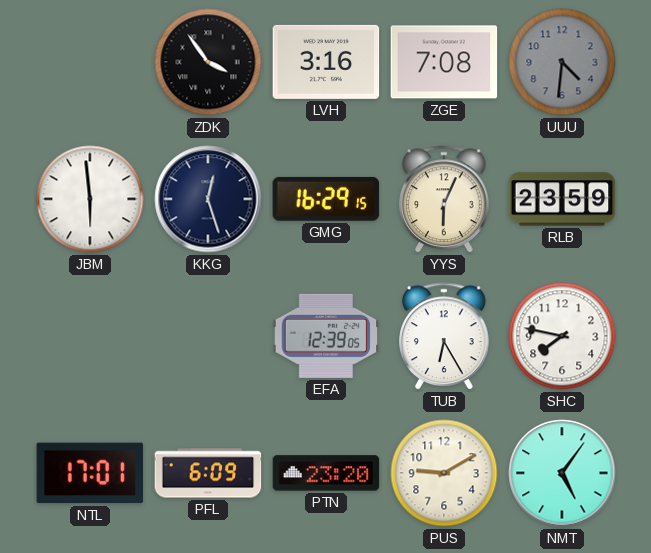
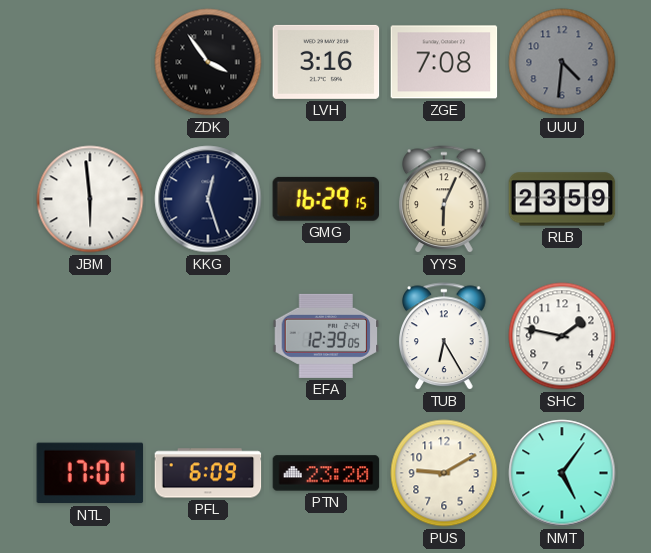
SHC: 7:47 -> 1:47 (562, 336)
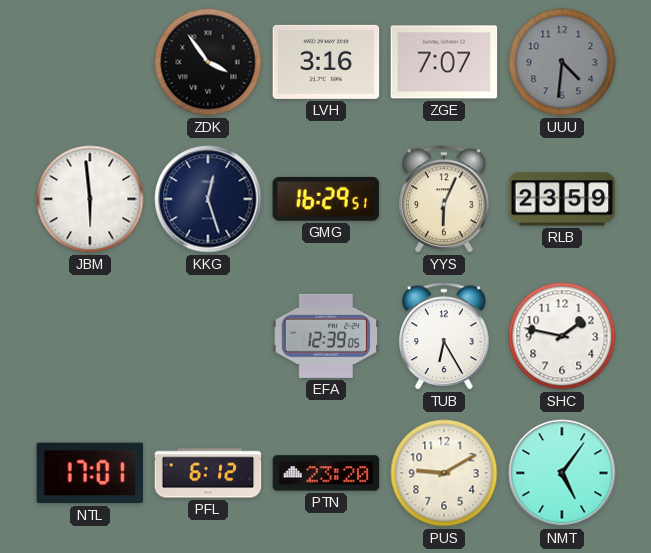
ZGE: 7:08 -> 7:07 (444, 62)
GMG: 16:29:15 -> 16:29:51 (326, 199)
PFL: 6:09 -> 6:12 (208, 473)
